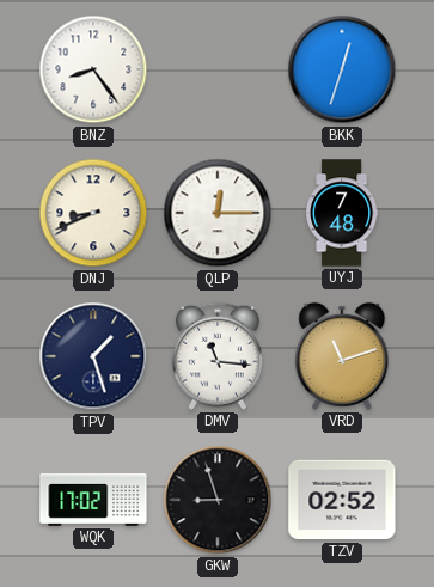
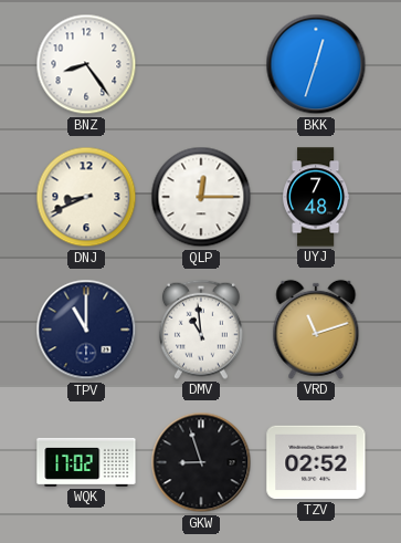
TPV: 1:27 -> 11:00 (86, 330)
DMV: 11:16 -> 10:59 (201, 330)
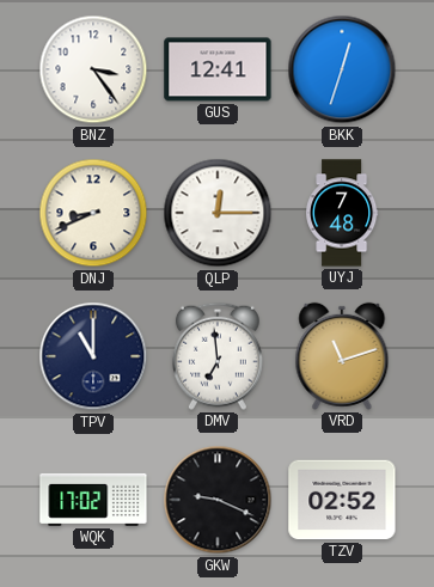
BNZ: 8:24 -> 3:24 (93, 69)
GUS: none -> 12:41 (218, 69)
DMV: 10:59 -> 6:59 (218, 356)
GKW: 8:57 -> 9:19 (218, 500)
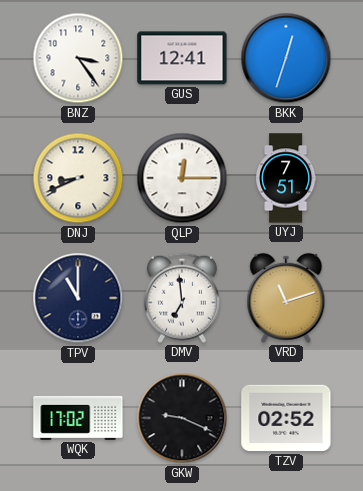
UYJ: 7:48 -> 7:51 (286, 178)
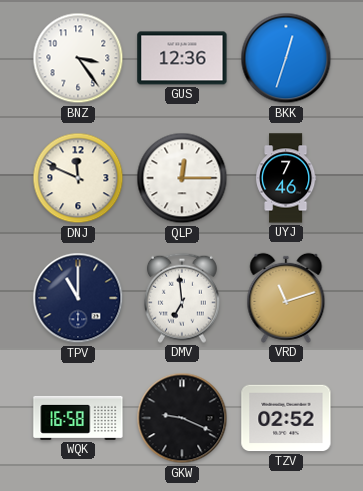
GUS: 12:41 -> 12:36 (182, 58)
DNJ: 8:41 -> 11:49 (78, 178)
UYJ: 7:51 -> 7:46 (286, 178)
WQK: 17:02 -> 16:58 (78, 418)
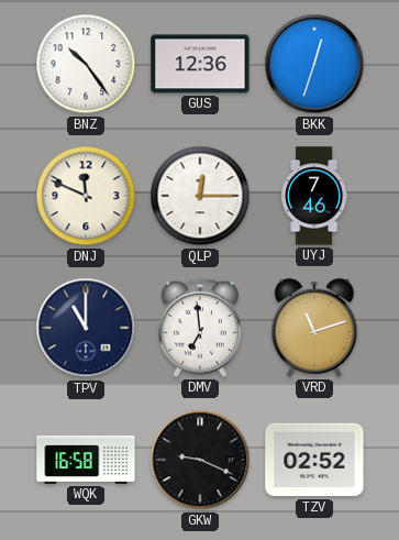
BNZ: 3:24 -> 10:24 (86, 64)
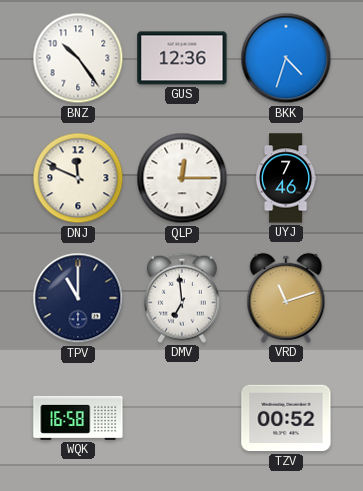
BKK: 12:33 -> 4:33 (286, 58)
GKW: 9:19 -> none (200, 460)
TZV: 02:52 -> 00:52 (286, 418)
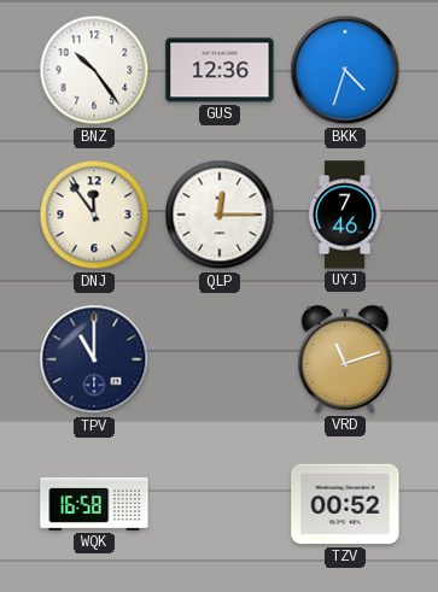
DNJ: 11:49 -> 11:54 (94, 215)
DMV: 6:59 -> none (182, 298)
